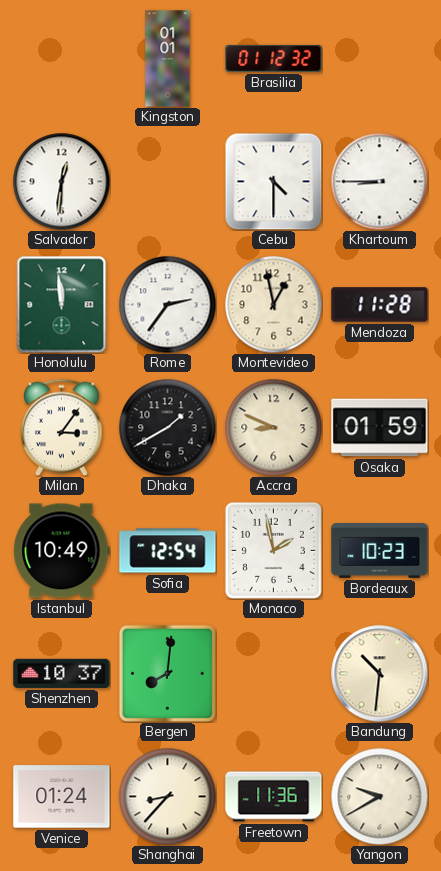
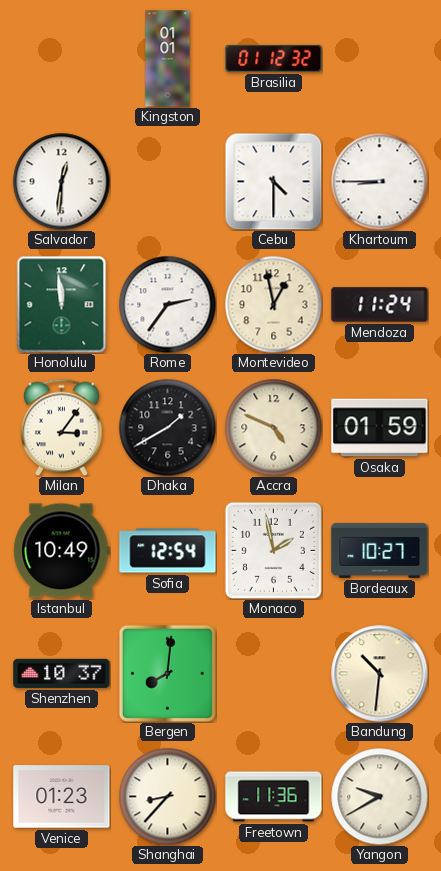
Mendoza: 11:28 -> 11:24 (380, 305)
Accra: 8:49 -> 4:49 (273, 427)
Bordeaux: 10:23 -> 10:27 (380, 550)
Venice: 01:24 -> 01:23 (62, 797)
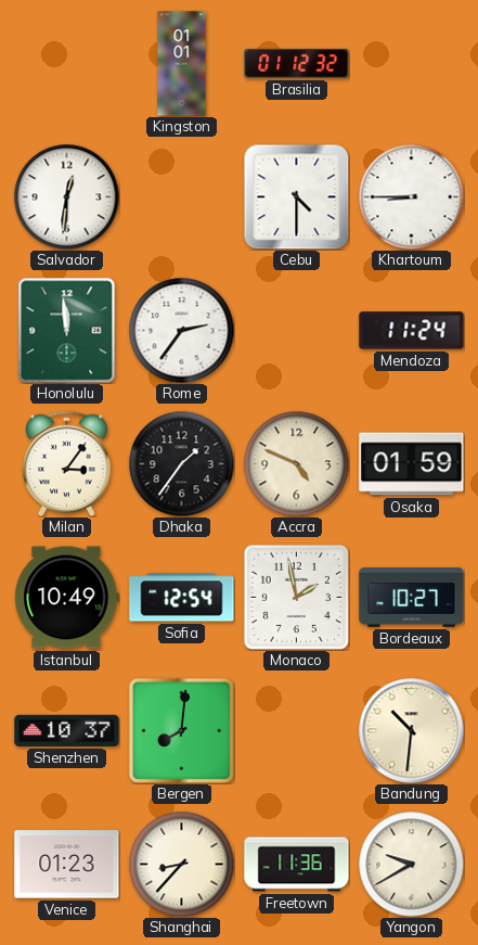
Montevideo: 12:58 -> none (273, 304)
Dhaka: 1:40 -> 1:36 (181, 463)
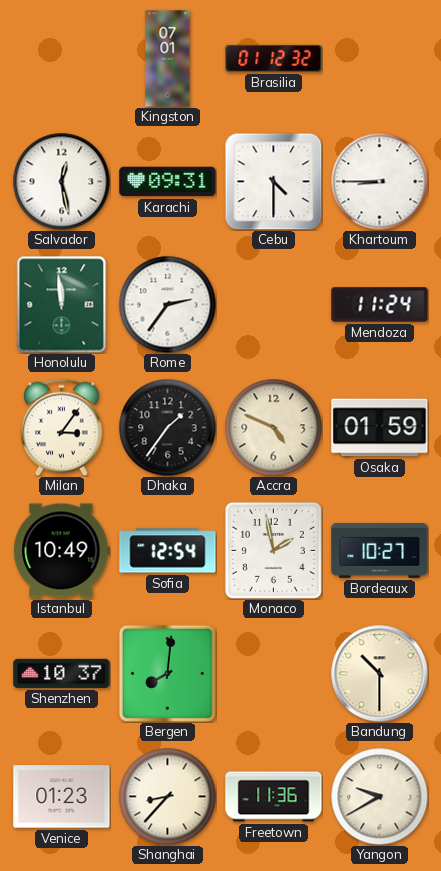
Kingston: 01:01 -> 07:01 (168, 59)
Salvador: 12:31 -> 12:28 (61, 181)
Karachi: none -> 09:31 (168, 182)
Bandung: 10:31 -> 10:30 (380, 674)
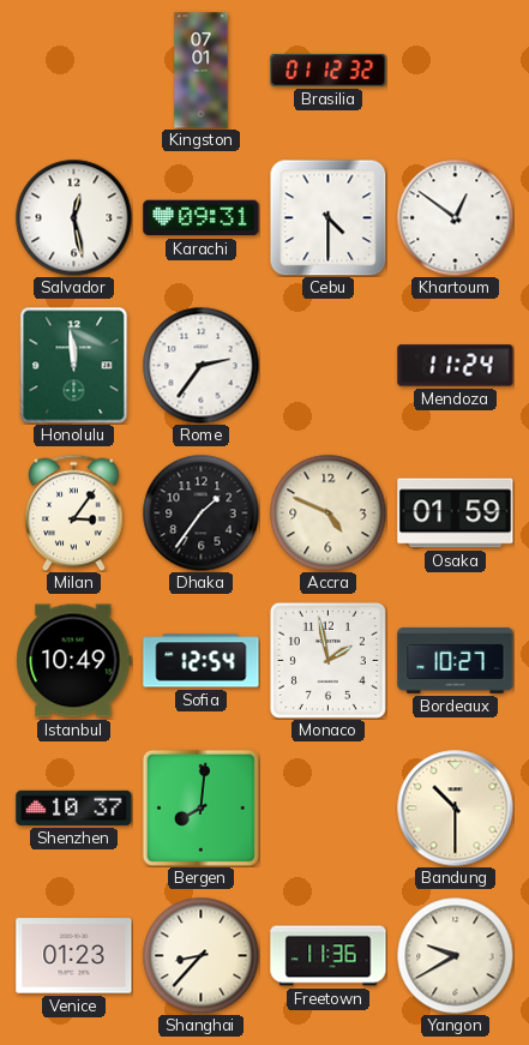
Khartoum: 8:45 -> 12:51 (455, 217)
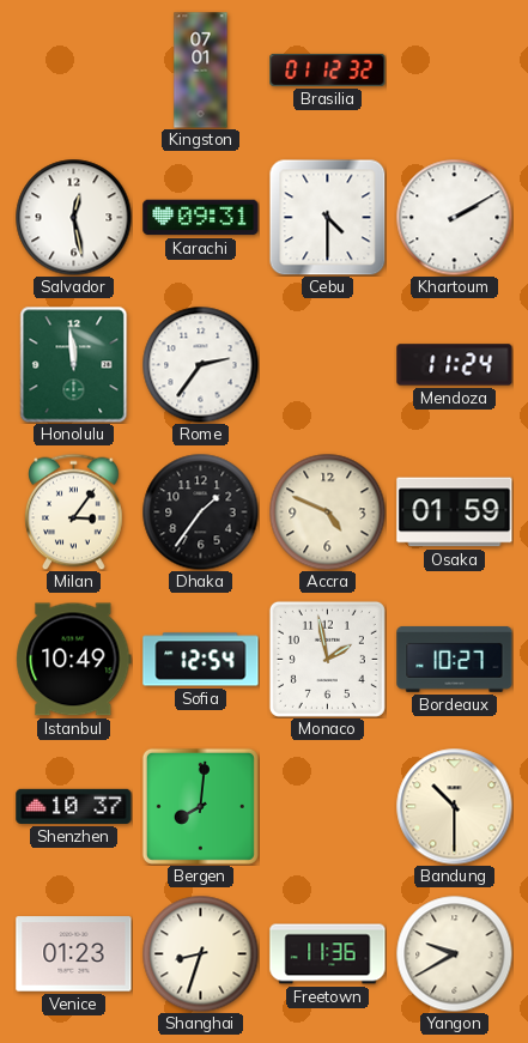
Khartoum: 12:51 -> 2:10 (454, 217)
Shanghai: 8:37 -> 8:33 (200, 953)
